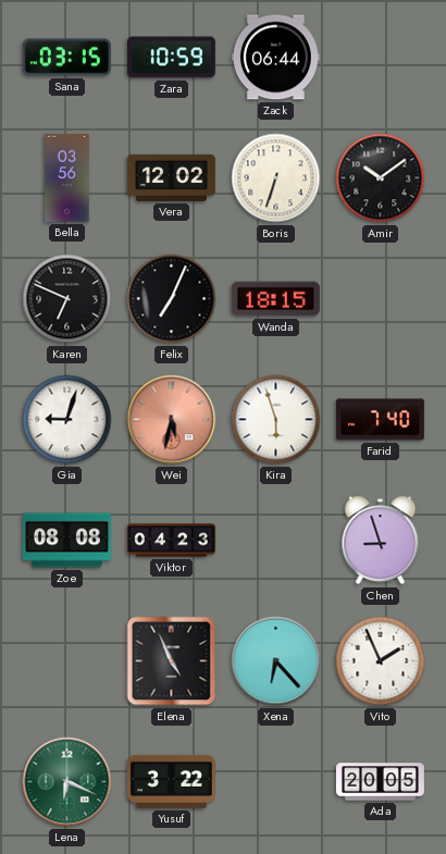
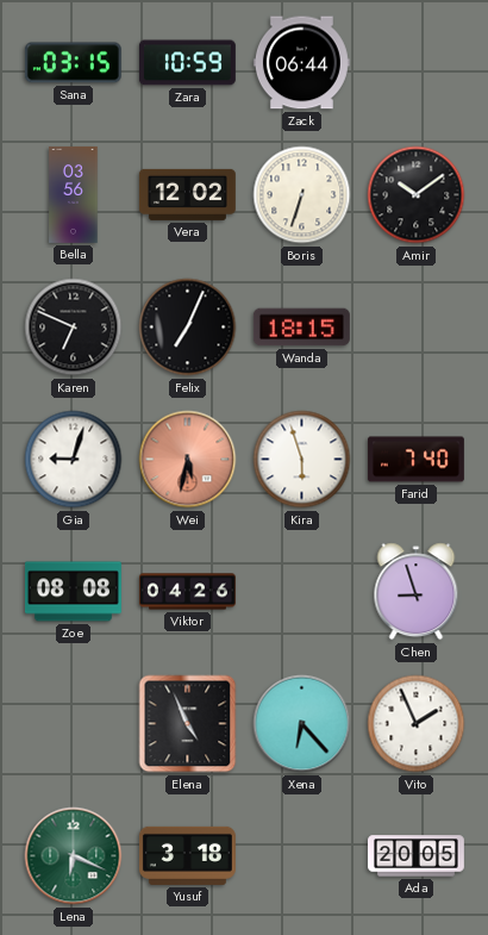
Viktor: 04:23 -> 04:26 (187, 592)
Yusuf: 3:22 -> 3:18 (187, 855)
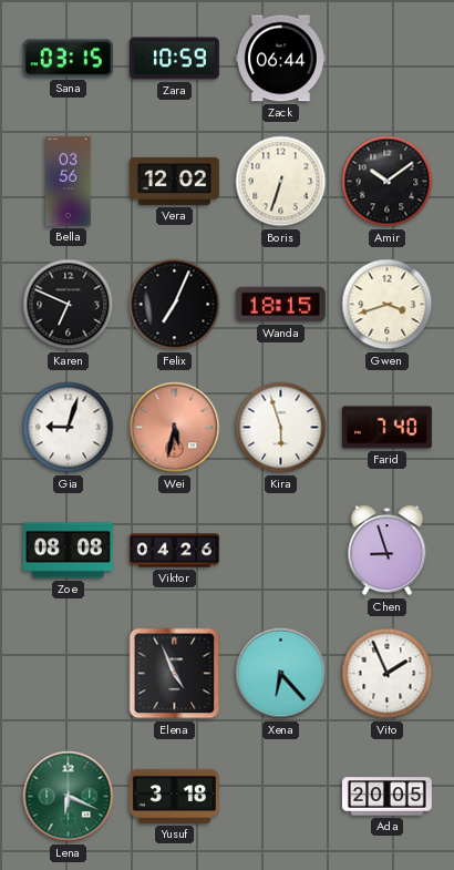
Gwen: none -> 3:42 (388, 305)
